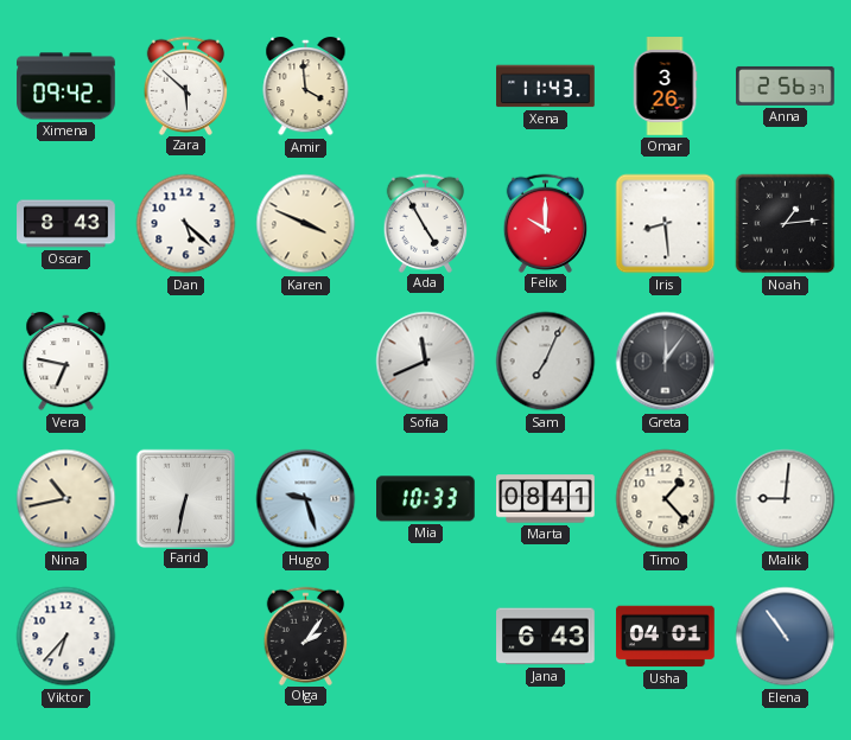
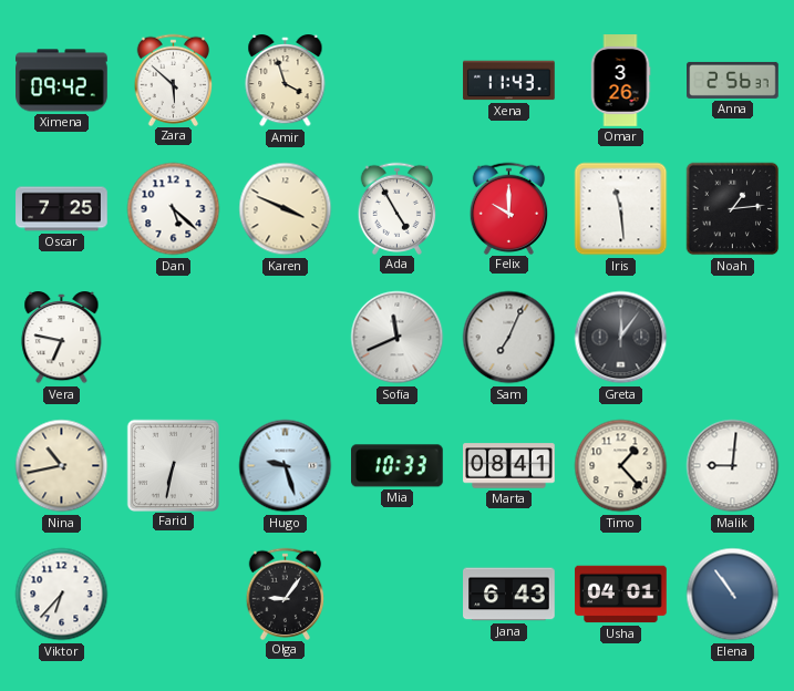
Amir: 3:59 -> 3:57 (286, 81)
Oscar: 8:43 -> 7:25 (62, 209)
Iris: 8:29 -> 11:29 (621, 209)
Olga: 2:06 -> 9:06 (286, 594)
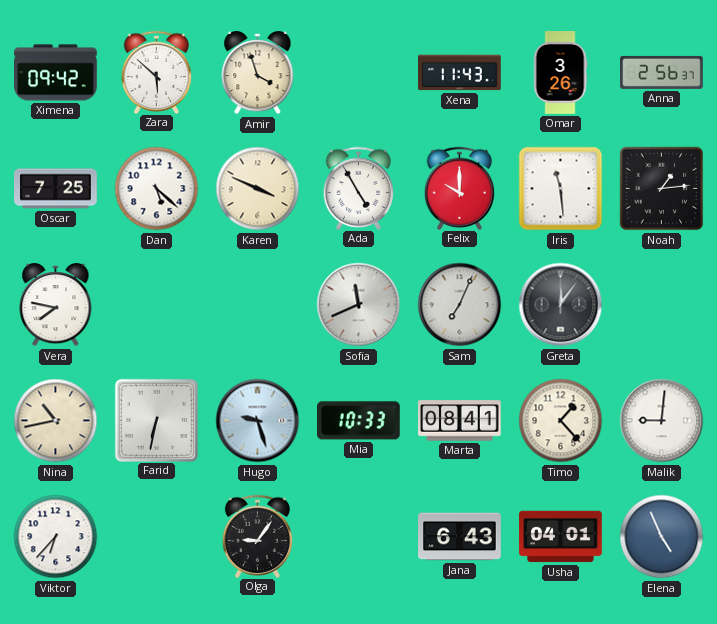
Vera: 6:47 -> 7:47 (56, 305)
Elena: 10:54 -> 4:56 (662, 537)
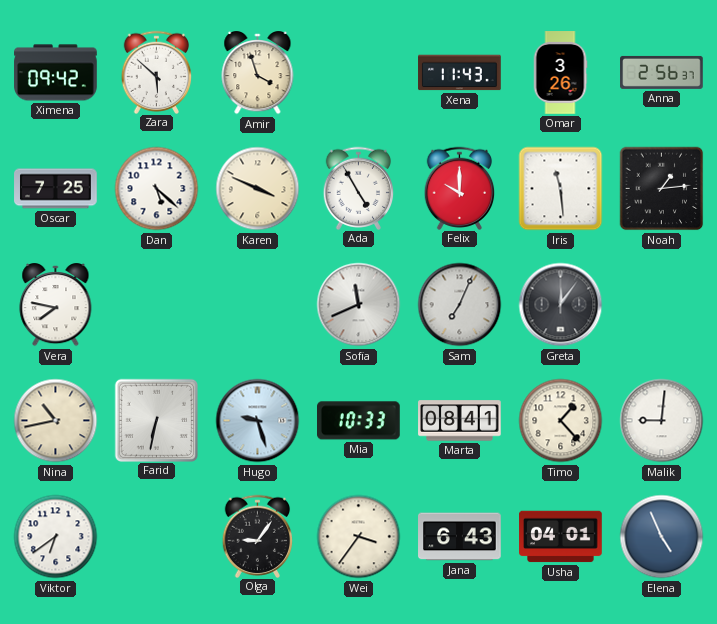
Viktor: 6:37 -> 6:39 (56, 537)
Wei: none -> 3:36 (359, 537)
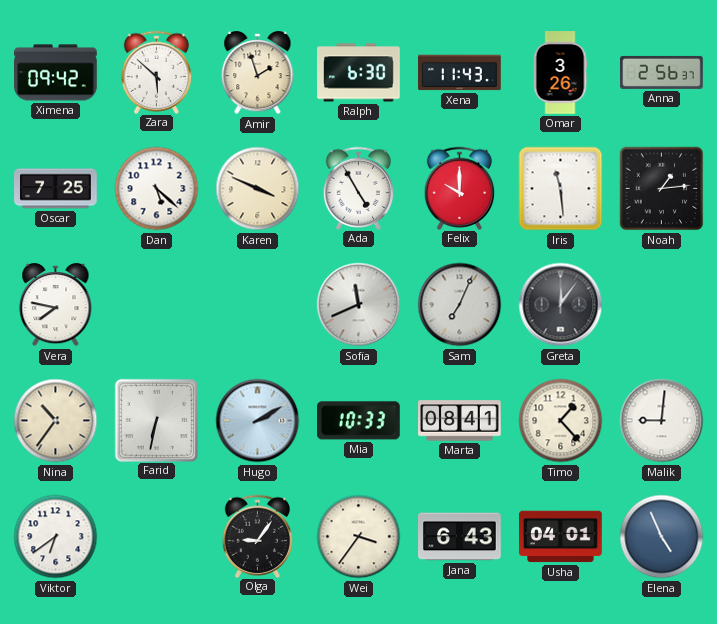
Amir: 3:57 -> 1:57 (258, 73)
Ralph: none -> 6:30 (359, 73)
Nina: 10:43 -> 10:36 (56, 421)
Hugo: 9:27 -> 2:10 (258, 421)
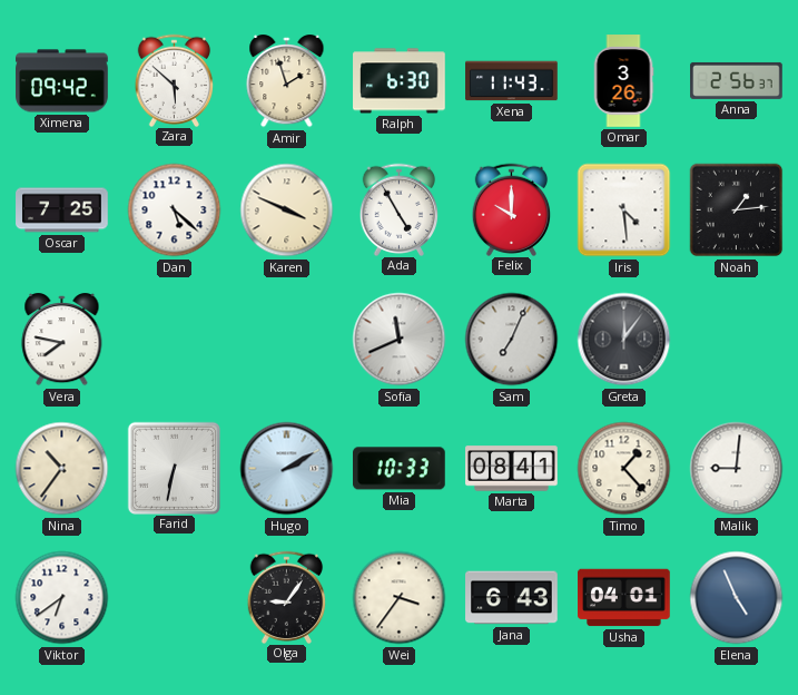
Iris: 11:29 -> 4:29 (624, 211)
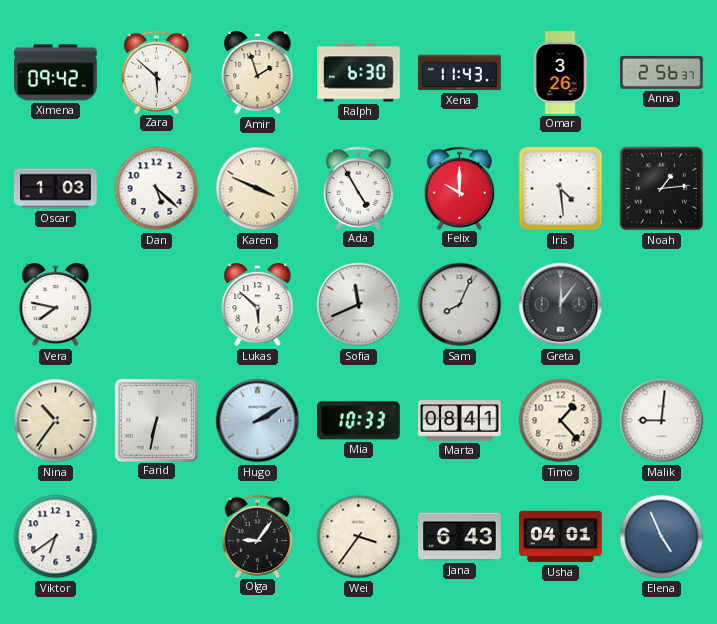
Oscar: 7:25 -> 1:03 (56, 189)
Lukas: none -> 5:52 (258, 305)
Sam: 7:04 -> 8:04 (460, 305)
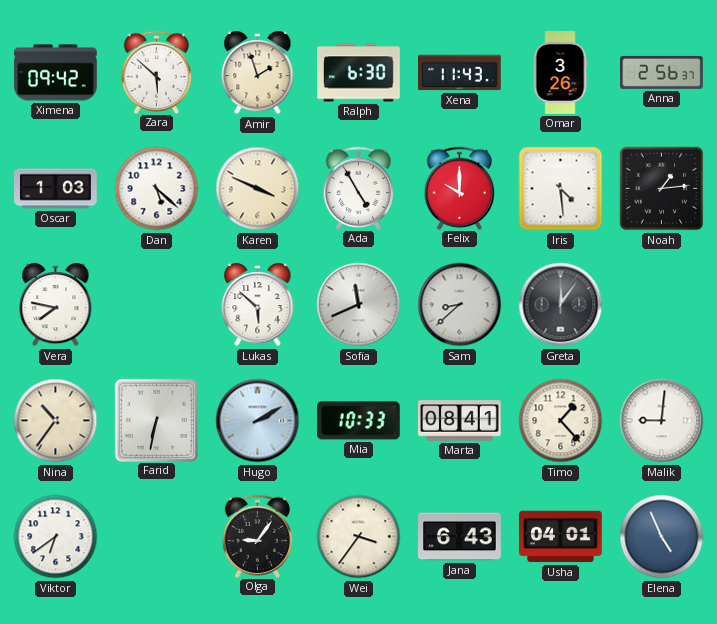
Sam: 8:04 -> 8:38 (460, 305)
